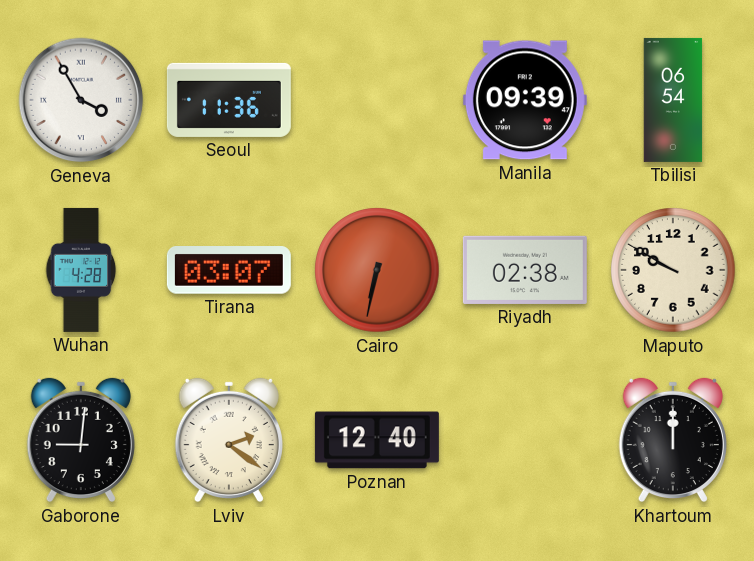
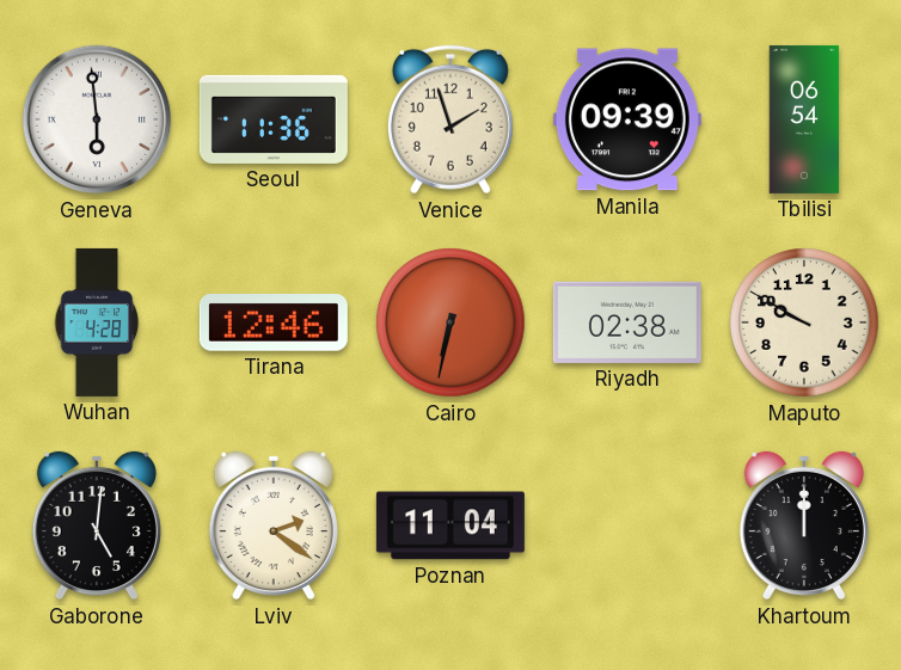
Geneva: 3:55 -> 5:59 (97, 119)
Venice: none -> 1:57 (450, 119)
Tirana: 03:07 -> 12:46 (274, 322)
Gaborone: 9:01 -> 5:01 (97, 525)
Poznan: 12:40 -> 11:04 (450, 525)
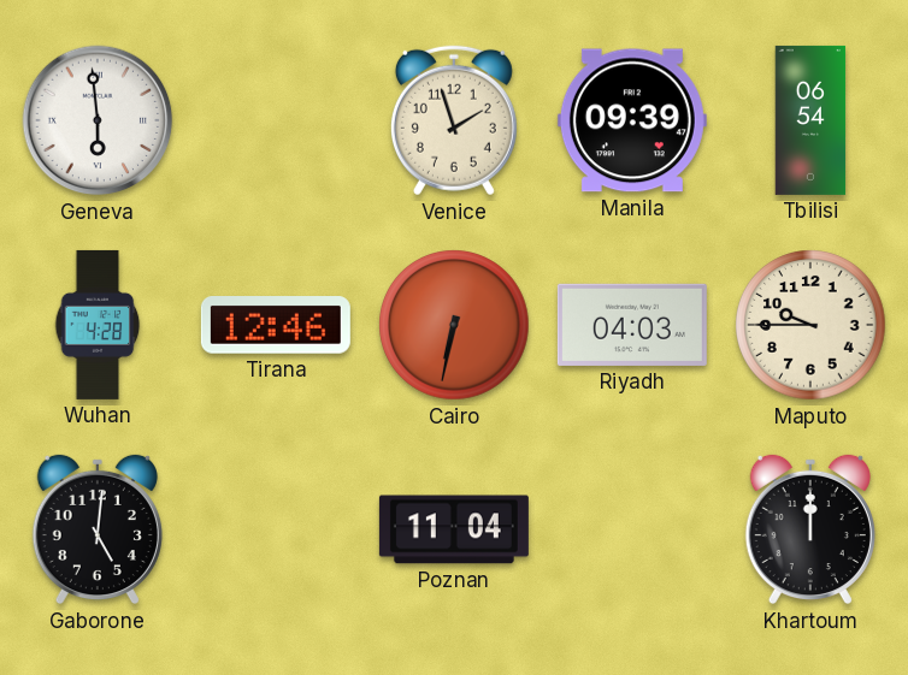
Seoul: 11:36 -> none (274, 119)
Riyadh: 02:38 -> 04:03 (632, 325)
Maputo: 9:50 -> 9:45 (810, 325)
Lviv: 2:21 -> none (274, 525)
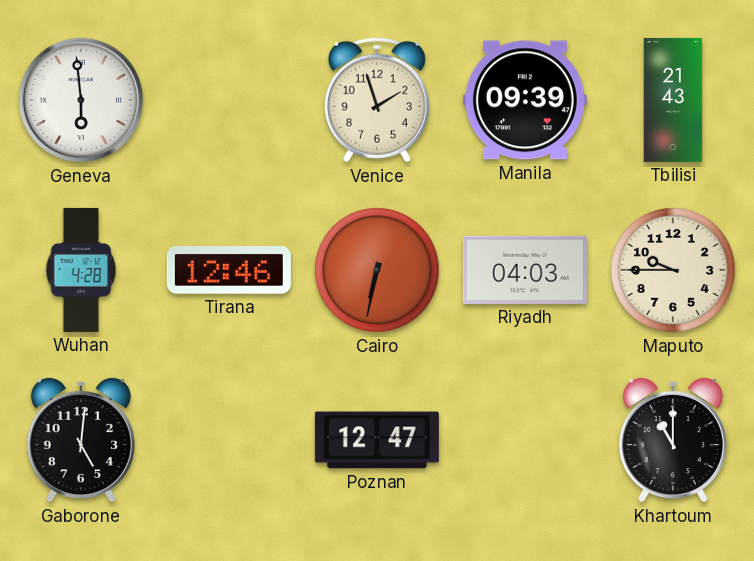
Tbilisi: 06:54 -> 21:43 (673, 100)
Poznan: 11:04 -> 12:47 (377, 440)
Khartoum: 12:00 -> 11:00 (673, 440)
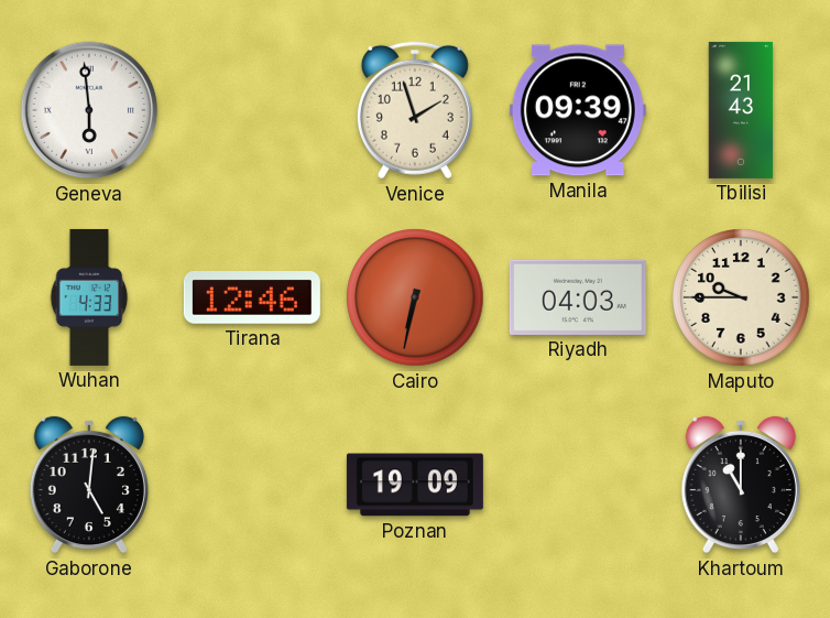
Wuhan: 4:28 -> 4:33 (89, 297)
Poznan: 12:47 -> 19:09 (415, 485)
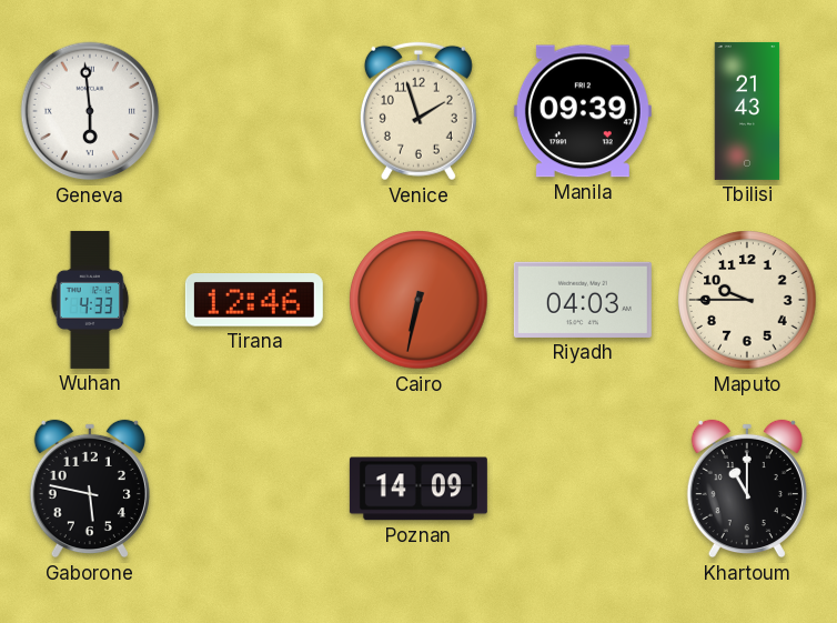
Gaborone: 5:01 -> 5:47 (90, 489)
Poznan: 19:09 -> 14:09 (418, 489)
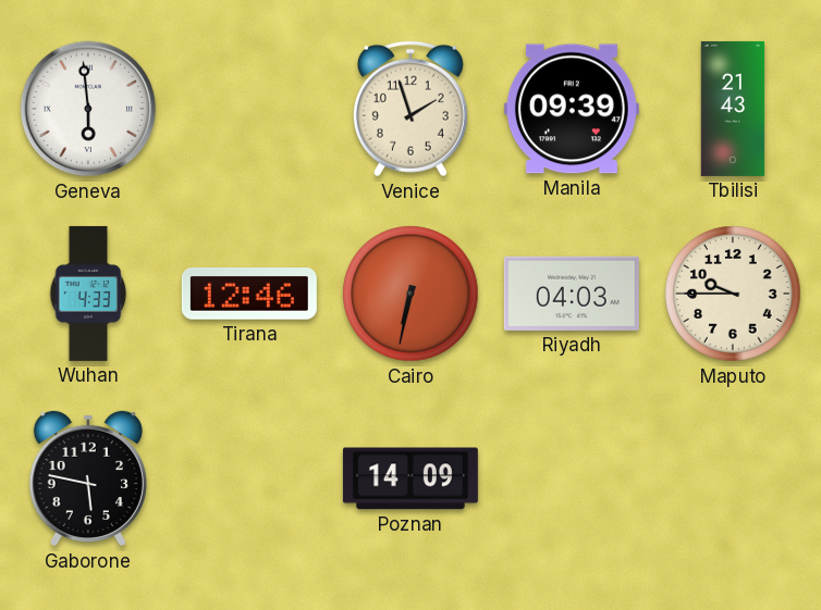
Khartoum: 11:00 -> none (747, 489)
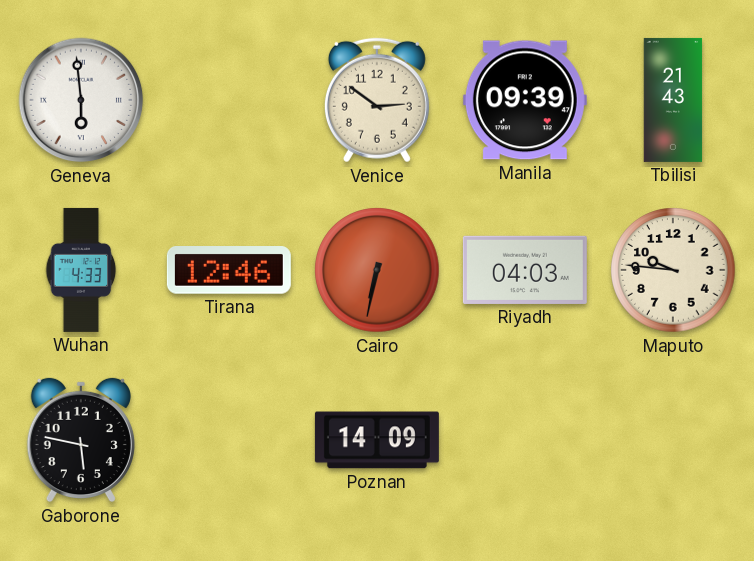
Venice: 1:57 -> 2:51 (377, 100)
Maputo: 9:45 -> 9:46 (673, 270)
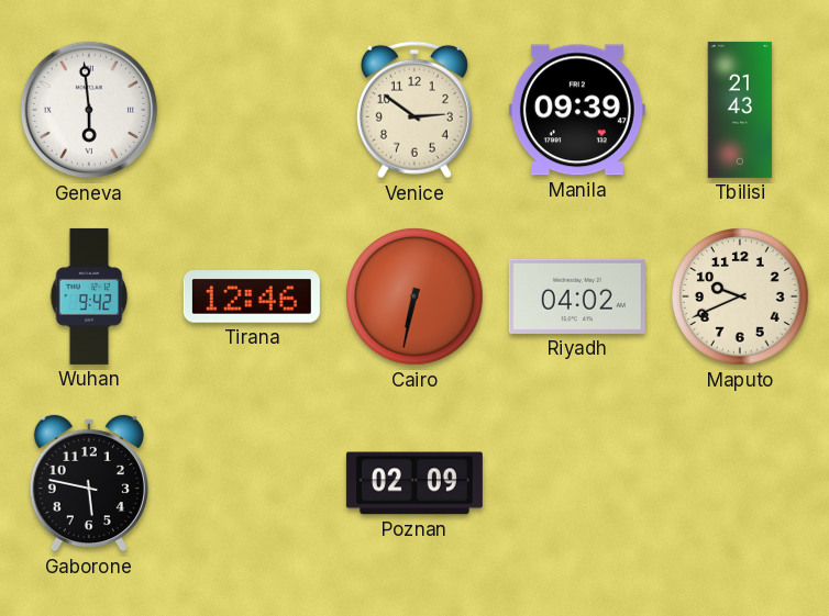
Wuhan: 4:33 -> 9:42 (89, 296)
Riyadh: 04:03 -> 04:02 (577, 296)
Maputo: 9:46 -> 9:41 (740, 296)
Poznan: 14:09 -> 02:09 (414, 483)
